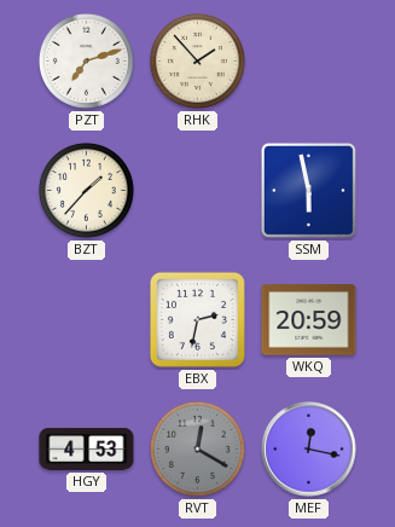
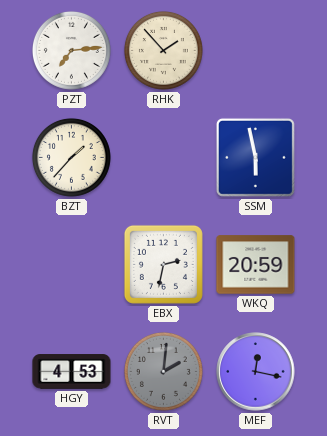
PZT: 7:12 -> 7:14 (71, 50)
RVT: 12:20 -> 2:01 (163, 371)
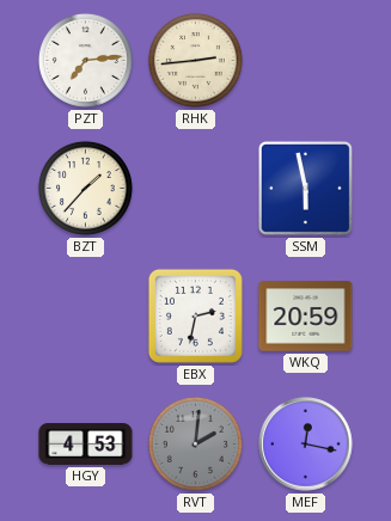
RHK: 1:53 -> 2:44 (195, 60)
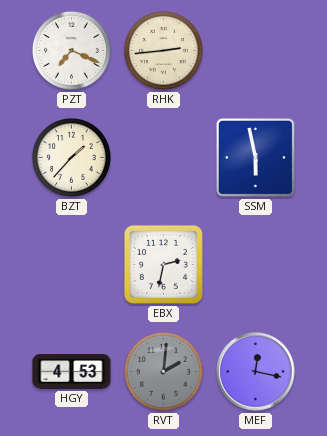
PZT: 7:14 -> 7:19 (71, 50)
WKQ: 20:59 -> none (306, 317)
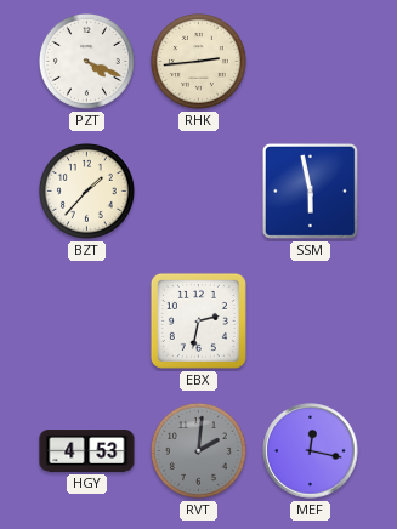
PZT: 7:19 -> 4:19 (86, 61)
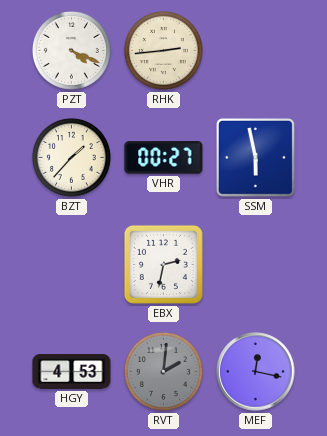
VHR: none -> 00:27 (164, 158)
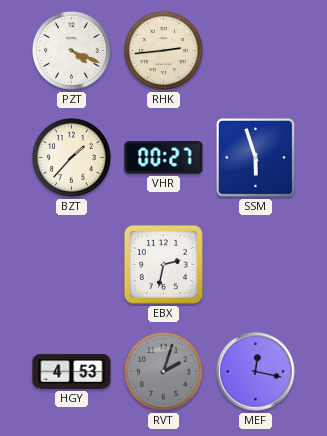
SSM: 5:58 -> 5:57 (255, 157)
RVT: 2:01 -> 2:03 (163, 371)
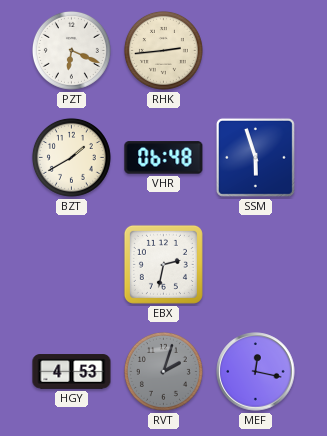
PZT: 4:19 -> 6:19 (71, 50)
BZT: 1:37 -> 1:40 (71, 157)
VHR: 00:27 -> 06:48 (164, 158)
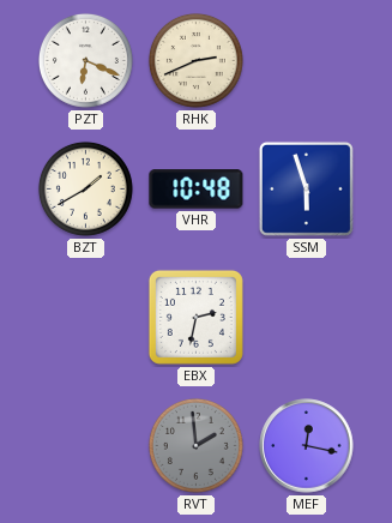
RHK: 2:44 -> 2:41 (195, 60)
VHR: 06:48 -> 10:48 (197, 190)
HGY: 4:53 -> none (72, 372)
RVT: 2:03 -> 1:59 (195, 445)
